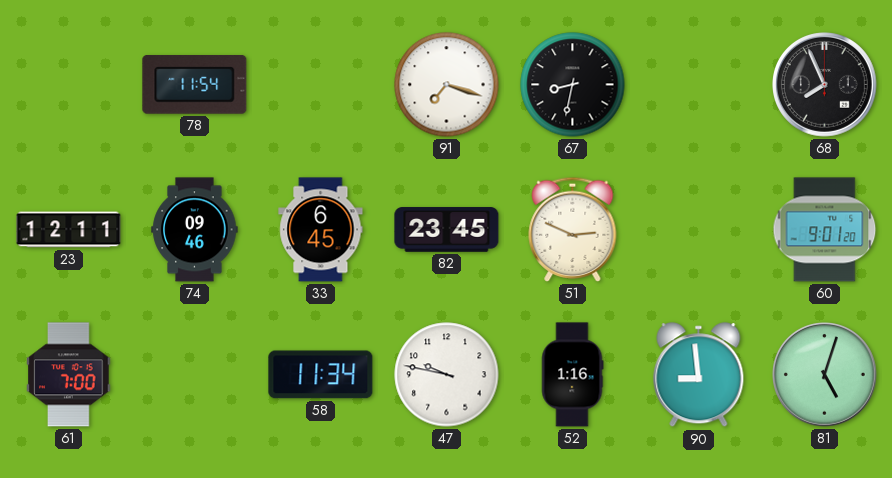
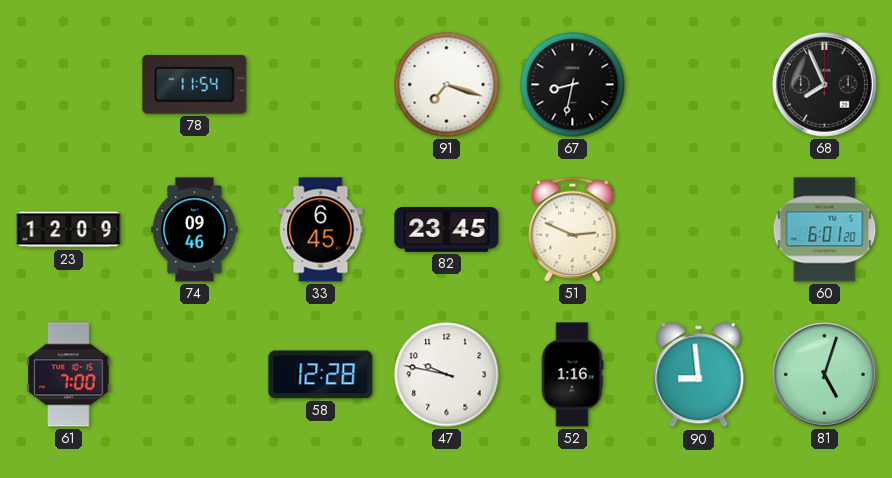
23: 12:11 -> 12:09 (69, 230)
60: 9:01 -> 6:01 (825, 230)
58: 11:34 -> 12:28 (321, 375)
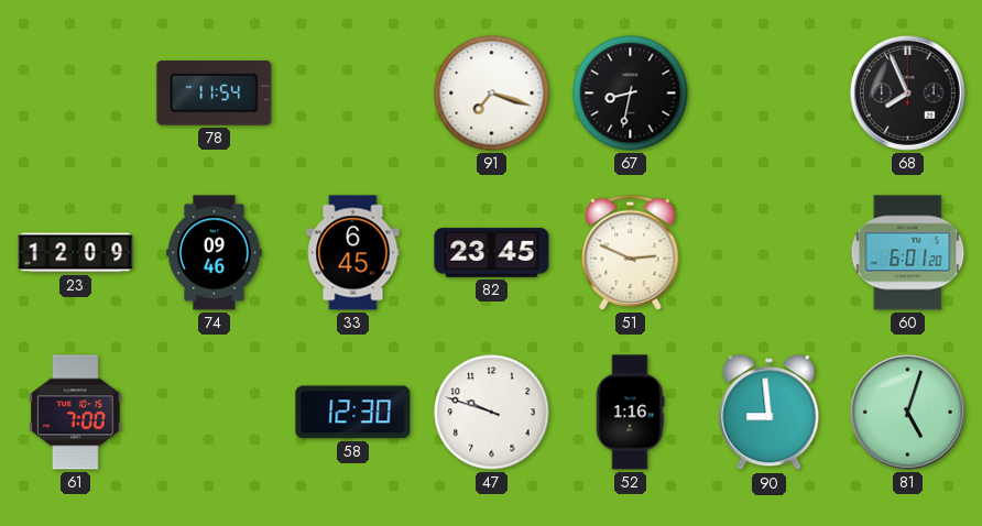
58: 12:28 -> 12:30 (353, 413)
47: 9:47 -> 9:48 (492, 413)
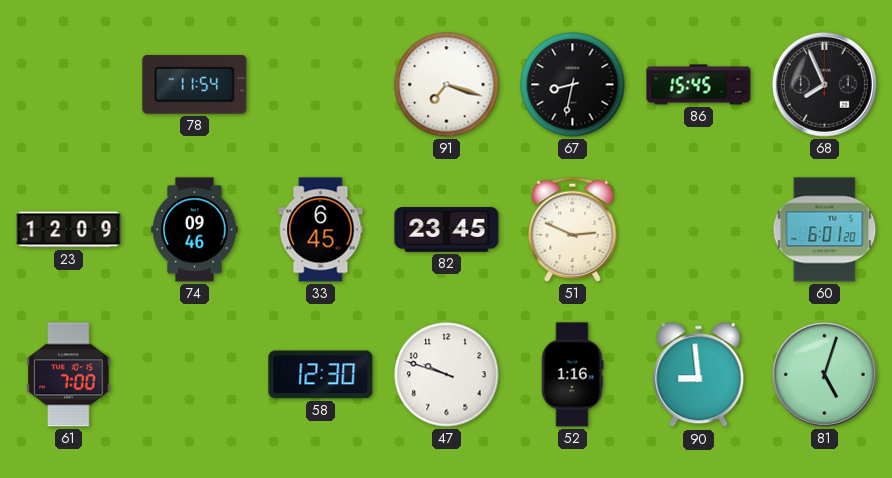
86: none -> 15:45 (699, 85)
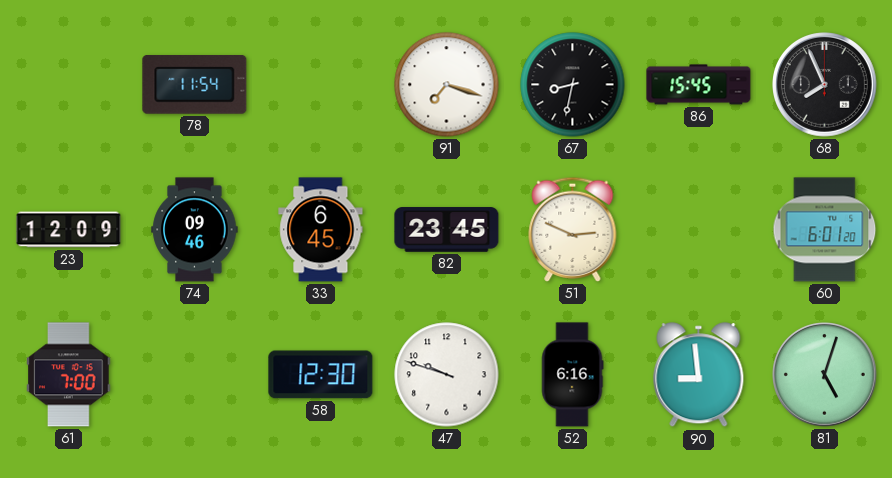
52: 1:16 -> 6:16 (572, 375)
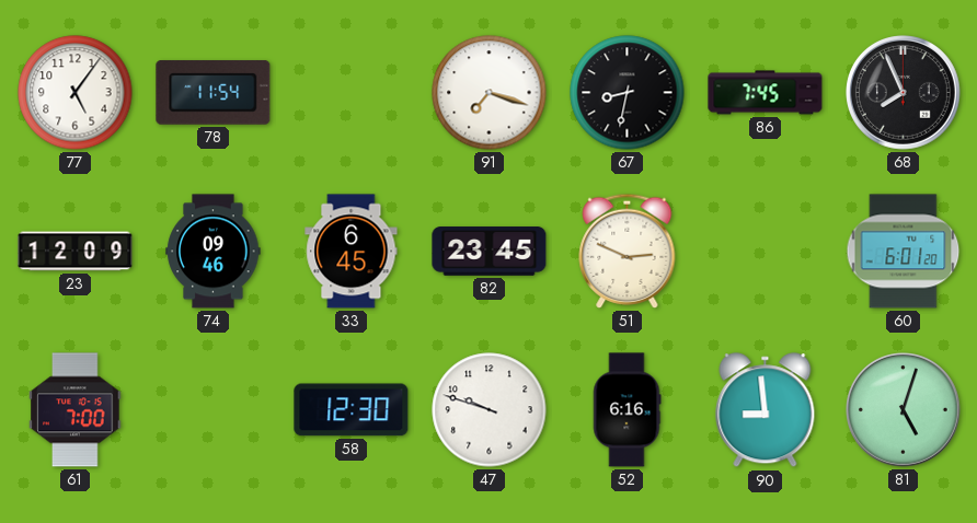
77: none -> 5:06 (76, 93)
86: 15:45 -> 7:45 (766, 93)
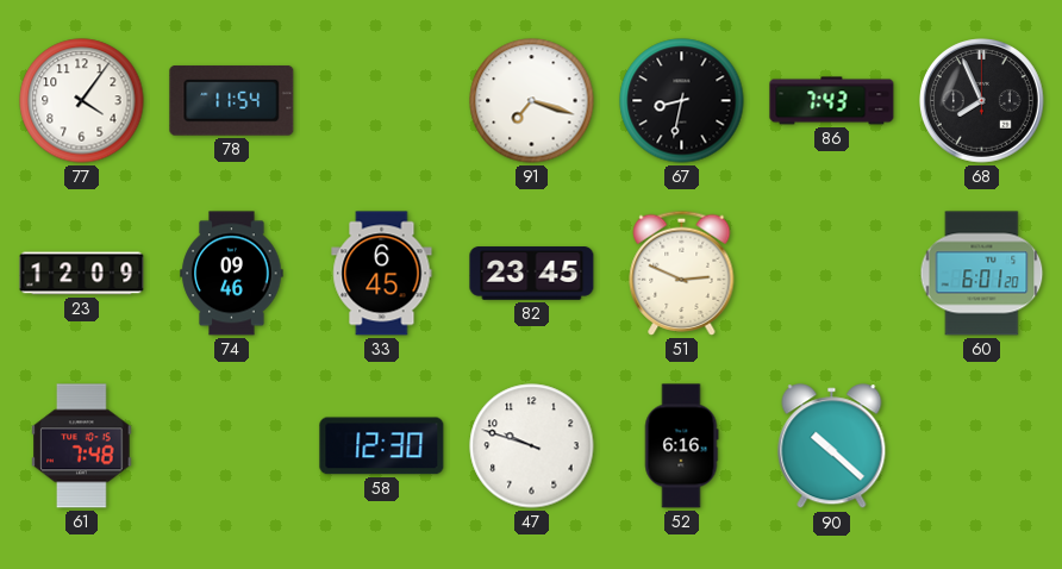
77: 5:06 -> 4:06 (82, 101)
86: 7:45 -> 7:43 (832, 101)
61: 7:00 -> 7:48 (82, 446)
90: 8:59 -> 10:22 (832, 446)
81: 5:03 -> none (904, 410)
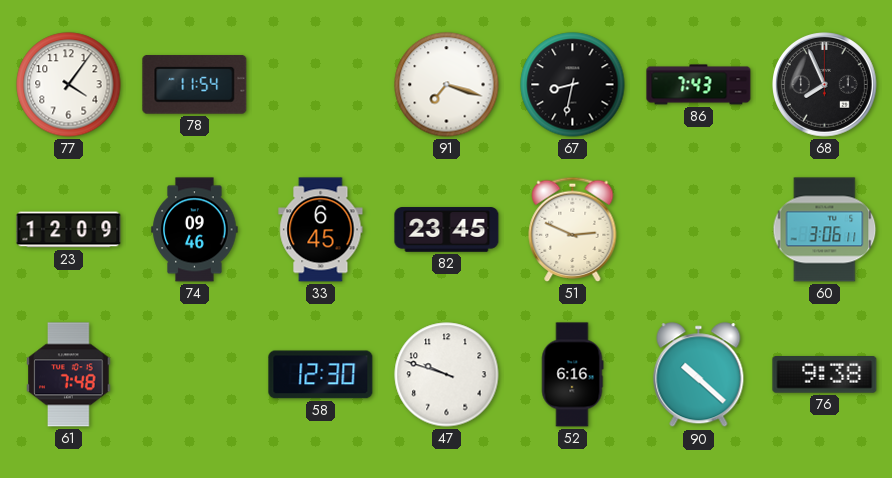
60: 6:01 -> 3:06 (825, 230)
76: none -> 9:38 (825, 375)
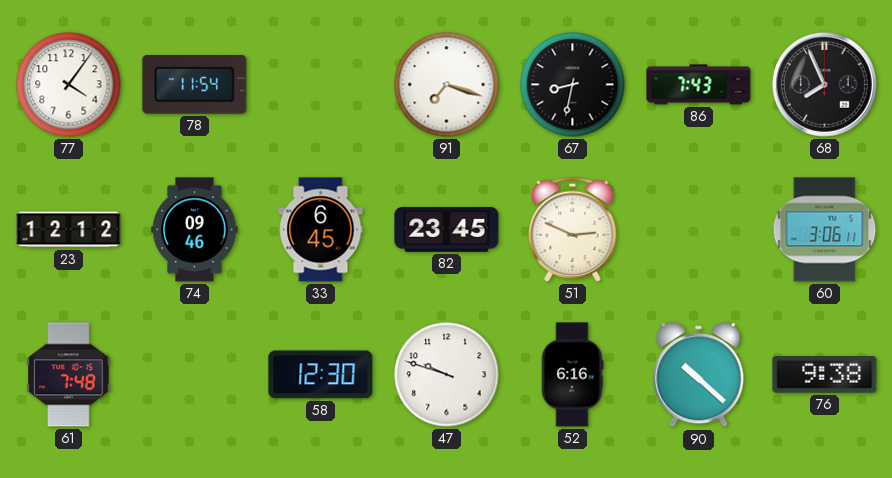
23: 12:09 -> 12:12 (69, 230)
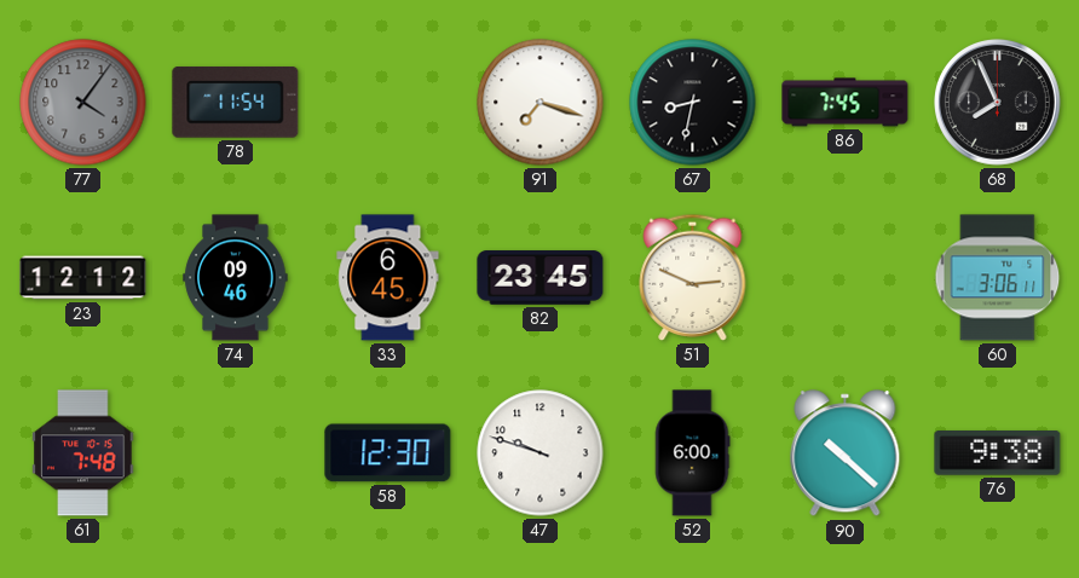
77 dial: white -> grey (83, 103)
86: 7:43 -> 7:45 (846, 103)
52: 6:16 -> 6:00 (692, 453)
